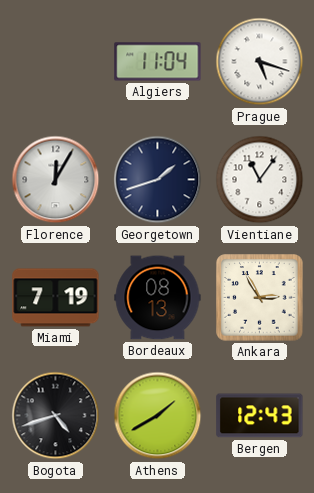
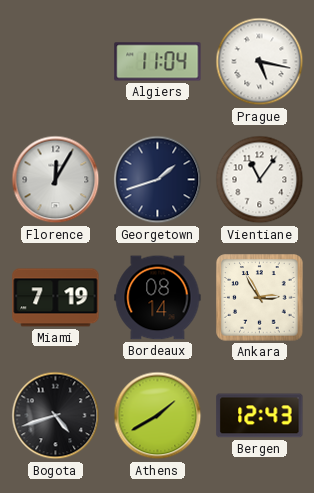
Prague: 5:18 -> 5:17 (260, 62)
Bordeaux: 08:13 -> 08:14 (158, 298)
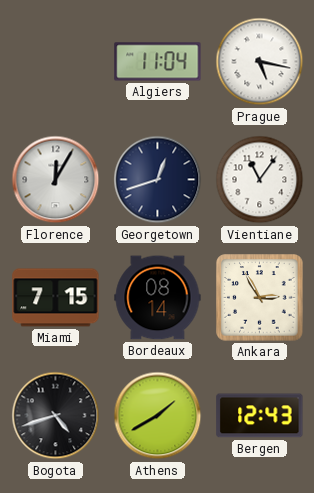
Georgetown: 1:42 -> 12:42 (158, 180)
Miami: 7:19 -> 7:15 (56, 298)
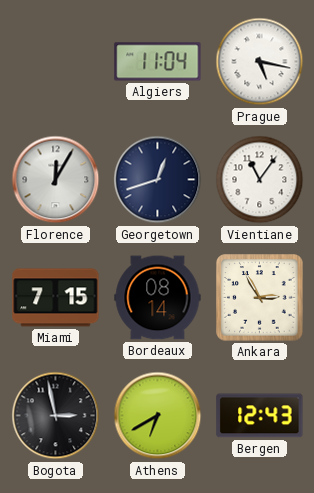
Bogota: 4:42 -> 2:58 (56, 416)
Athens: 1:40 -> 6:40 (158, 416)
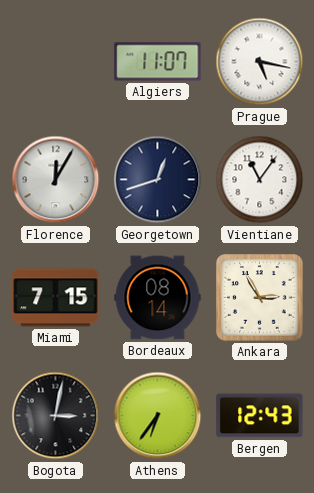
Algiers: 11:04 -> 11:07 (158, 62)
Bogota: 2:58 -> 3:02 (56, 416)
Athens: 6:40 -> 6:36 (158, 416)
